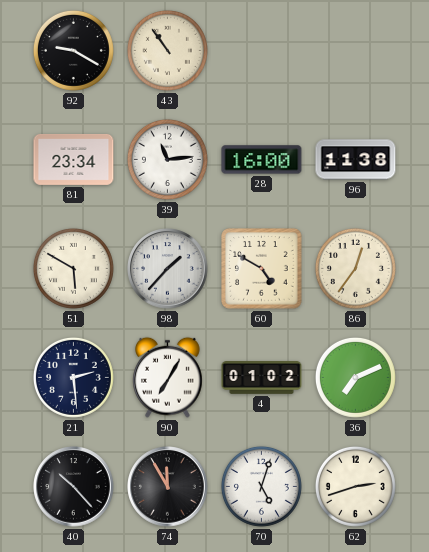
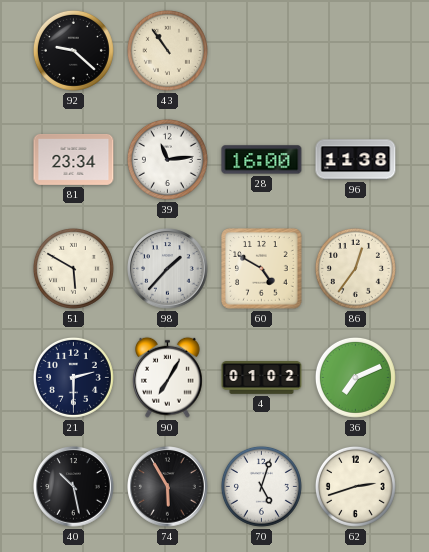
92: 9:20 -> 9:22 (73, 50)
21: 2:29 -> 2:30 (73, 377)
40: 10:23 -> 10:28 (74, 487)
74: 11:55 -> 5:55 (168, 487)
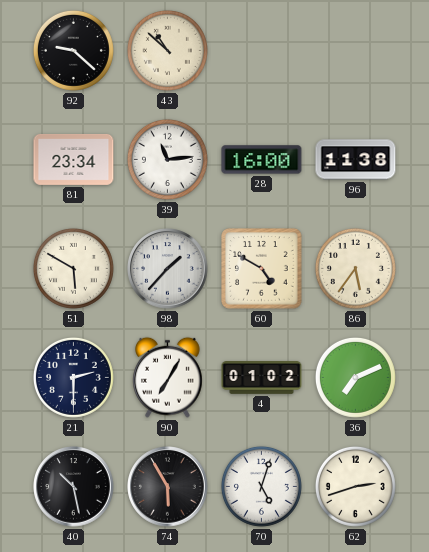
43: 10:54 -> 10:52 (167, 50)
86: 12:36 -> 5:36 (355, 268)
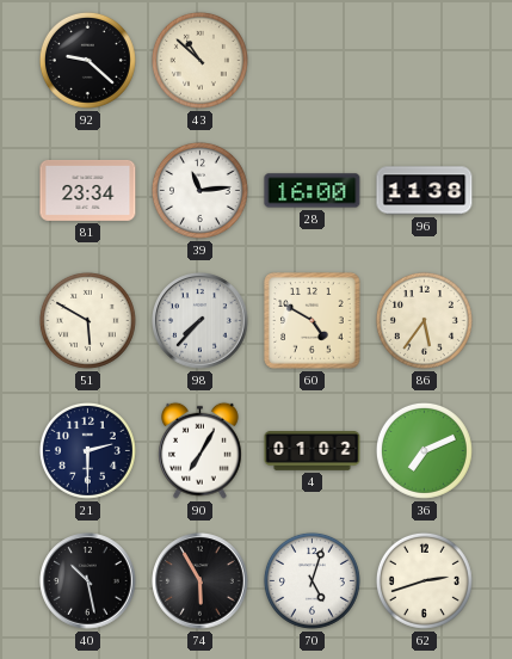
98: 1:37 -> 7:37 (201, 321)
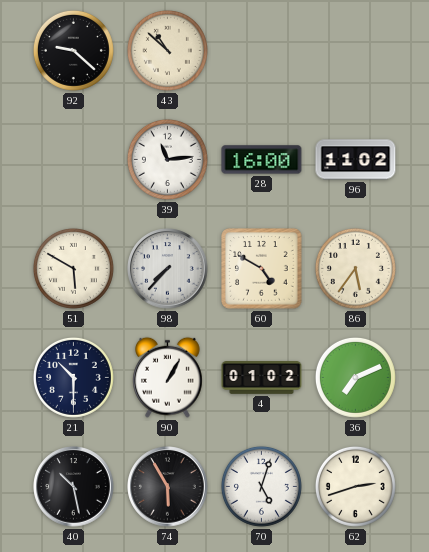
81: 23:34 -> none (88, 190)
96: 11:38 -> 11:02 (356, 160)
21: 2:30 -> 10:30 (73, 377)
90: 7:05 -> 1:05 (168, 377)
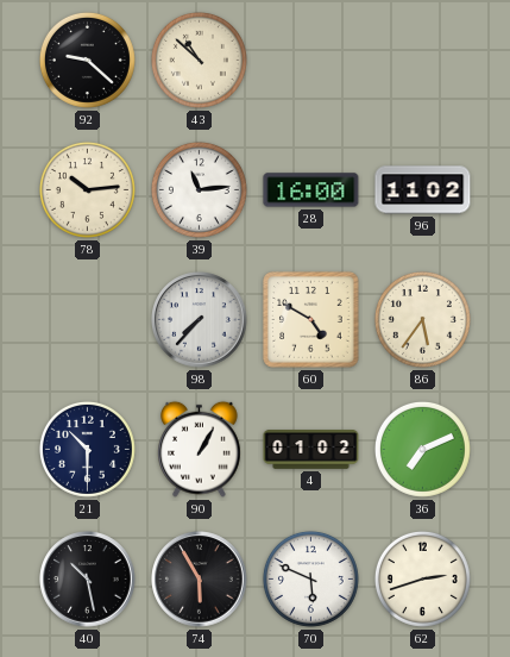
78: none -> 10:14 (87, 189)
51: 5:50 -> none (73, 268)
70: 5:03 -> 5:49 (310, 578)
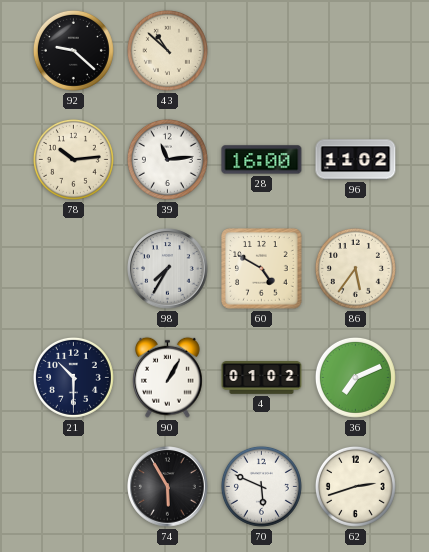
98: 7:37 -> 7:35 (168, 269)
40: 10:28 -> none (88, 580)
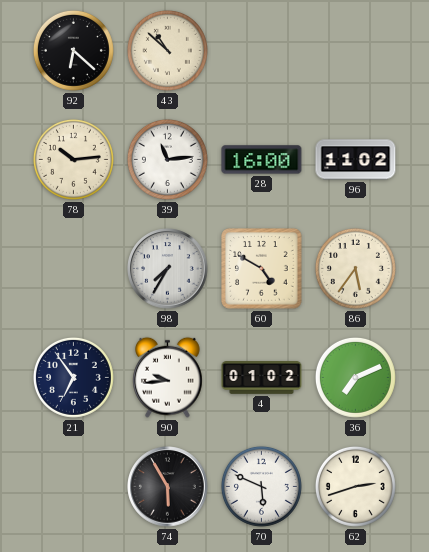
92: 9:22 -> 6:22 (73, 50)
21: 10:30 -> 6:54 (73, 377)
90: 1:05 -> 9:44 (168, 377)
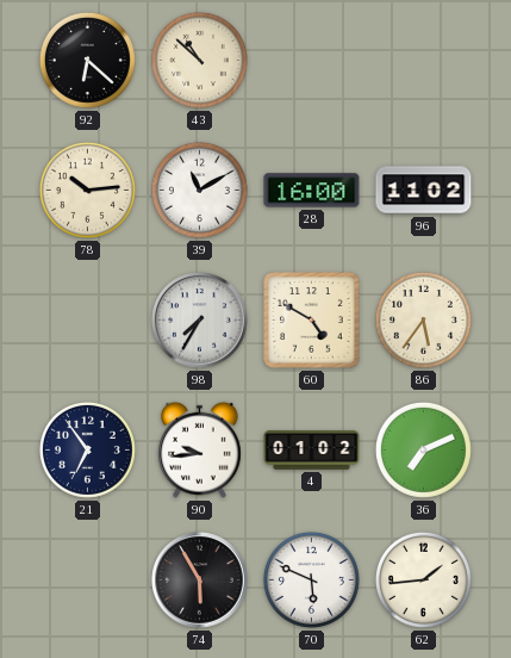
39: 11:14 -> 11:10 (199, 190)
62: 2:42 -> 1:44 (423, 579)
